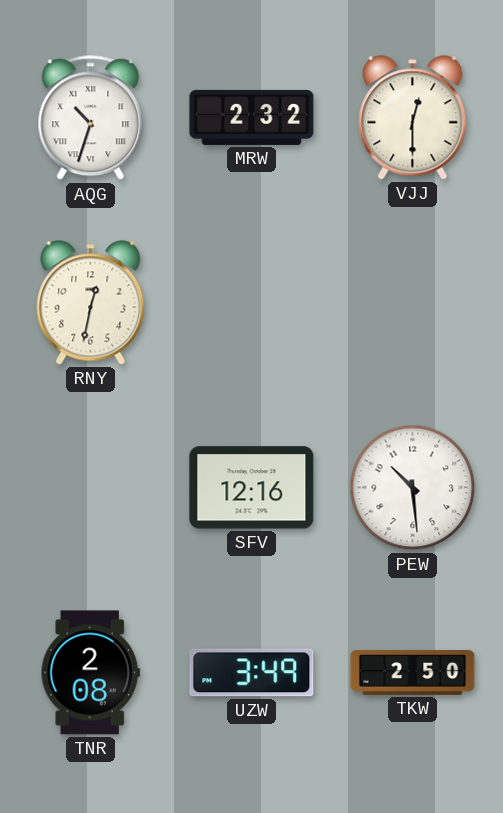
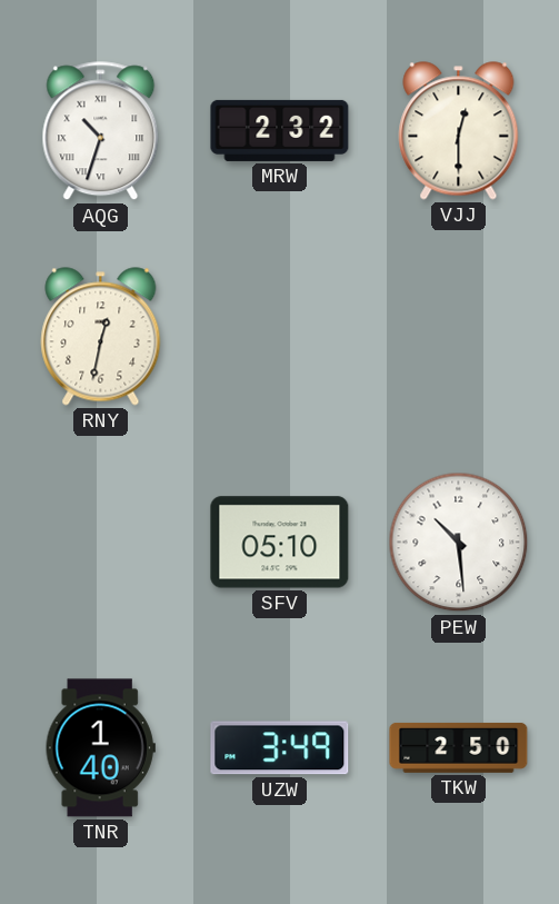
SFV: 12:16 -> 05:10 (280, 543)
TNR: 2:08 -> 1:40 (100, 748)
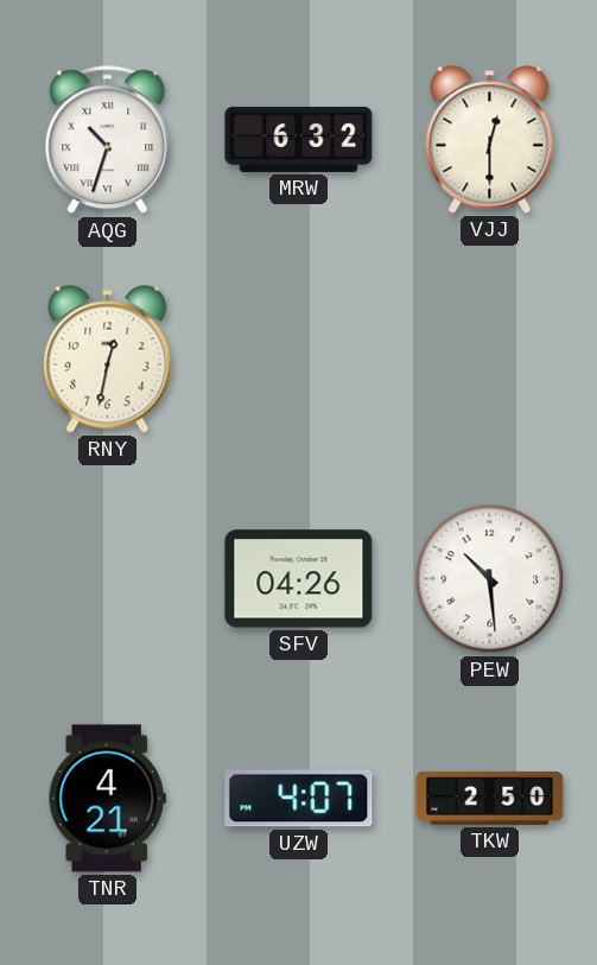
MRW: 2:32 -> 6:32 (299, 139)
SFV: 05:10 -> 04:26 (299, 579)
TNR: 1:40 -> 4:21 (107, 799)
UZW: 3:49 -> 4:07 (299, 799)
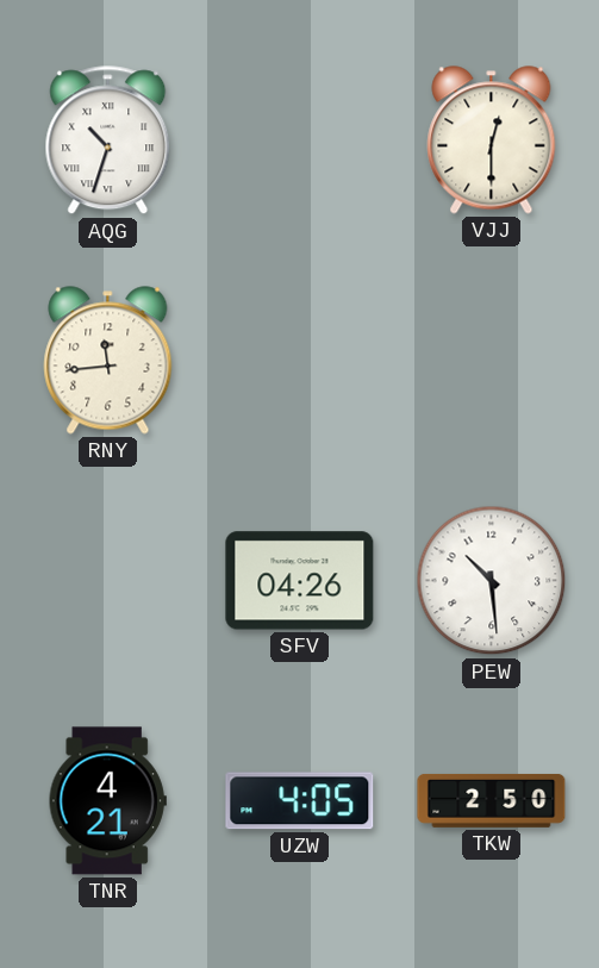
MRW: 6:32 -> none (299, 139)
RNY: 12:32 -> 11:44 (108, 361)
UZW: 4:07 -> 4:05 (300, 801)
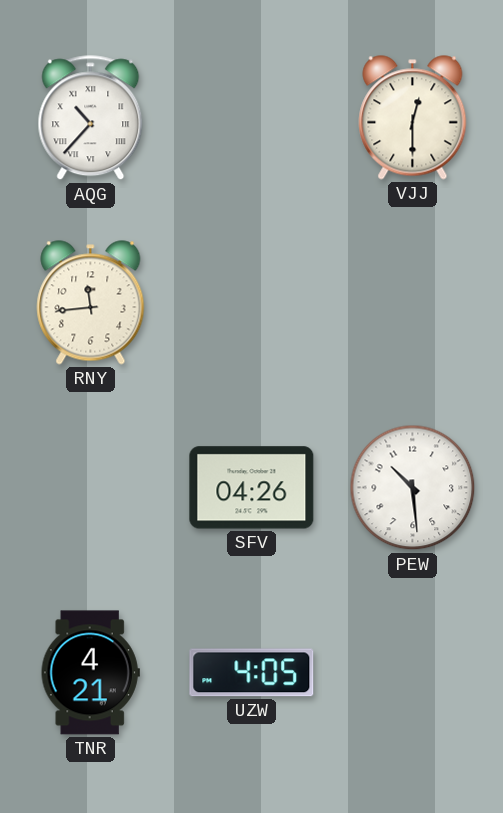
AQG: 10:33 -> 10:37 (91, 118)
TKW: 2:50 -> none (492, 800)
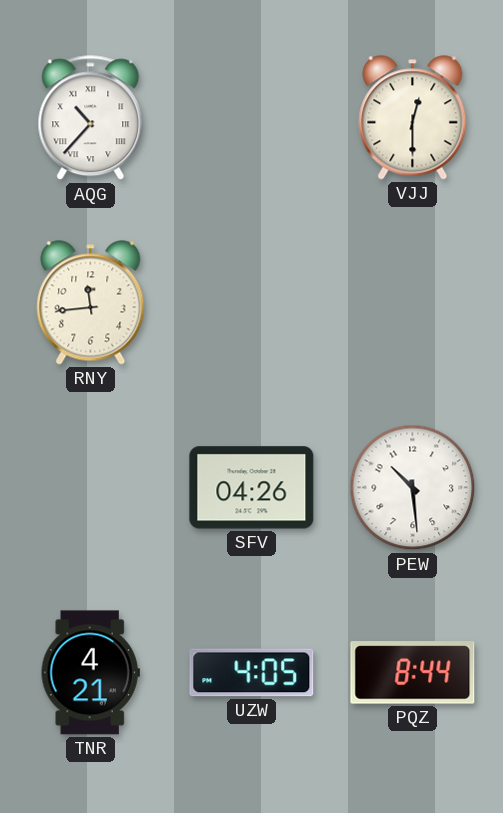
PQZ: none -> 8:44 (413, 673)
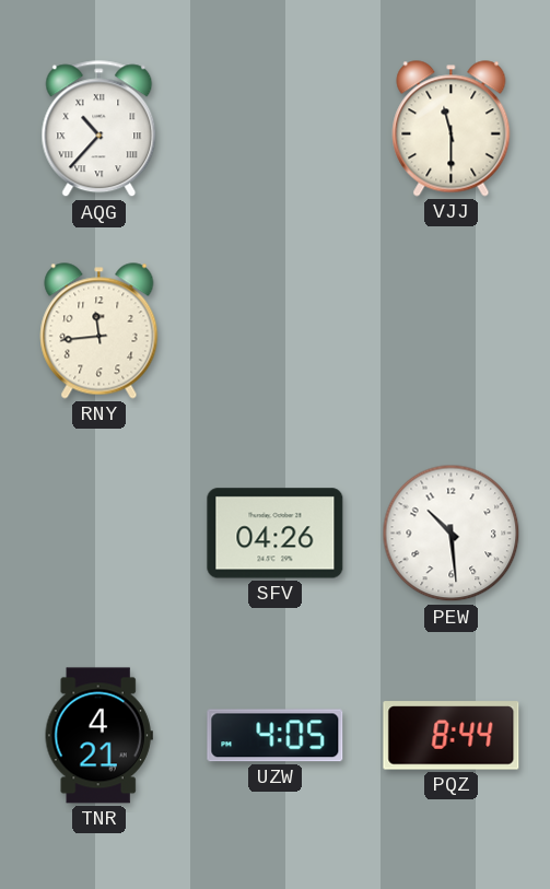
VJJ: 12:30 -> 11:30 (452, 129)
